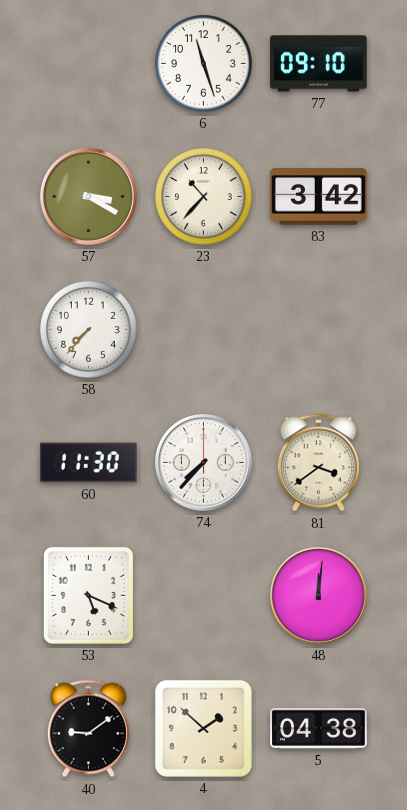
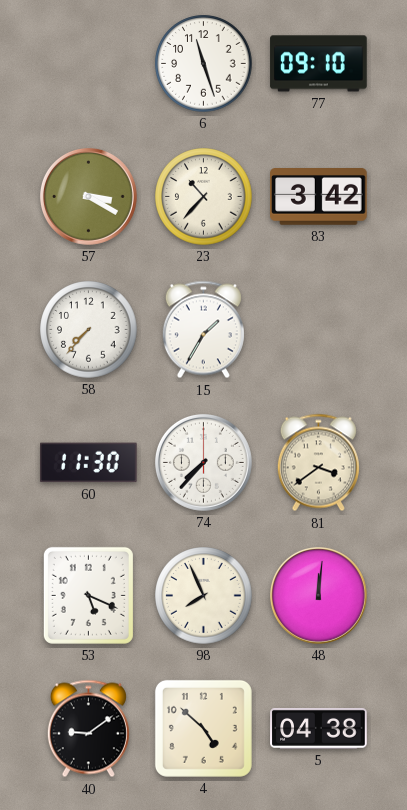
15: none -> 1:35 (203, 330)
98: none -> 7:56 (204, 596)
4: 1:52 -> 4:52 (203, 728)
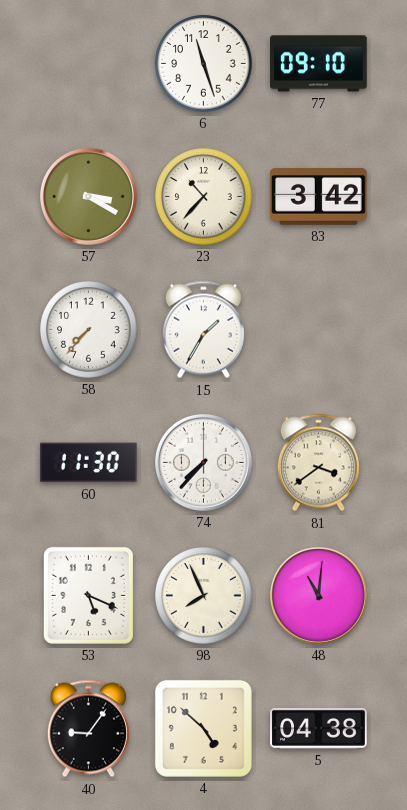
48: 12:01 -> 11:01 (318, 595)
40: 9:09 -> 9:06 (88, 729)
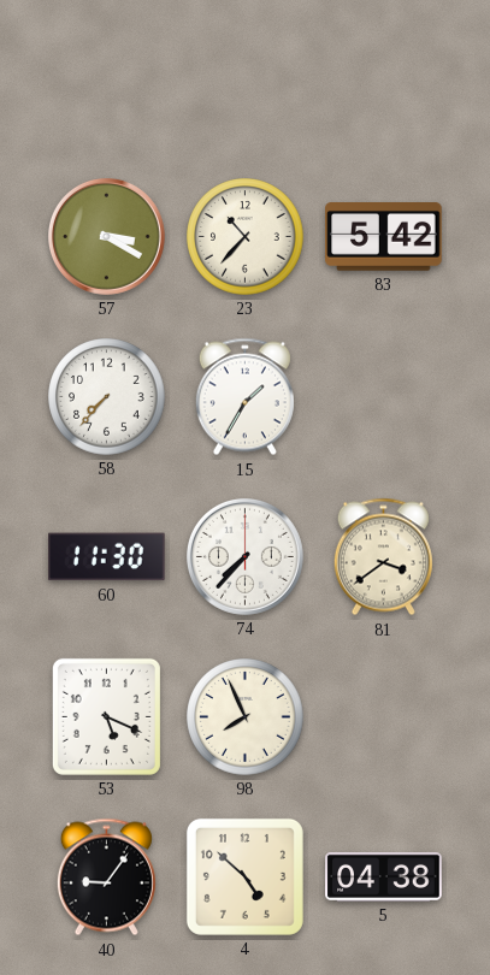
6: 11:27 -> none (204, 64)
77: 09:10 -> none (319, 64)
83: 3:42 -> 5:42 (384, 237)
48: 11:01 -> none (318, 595)
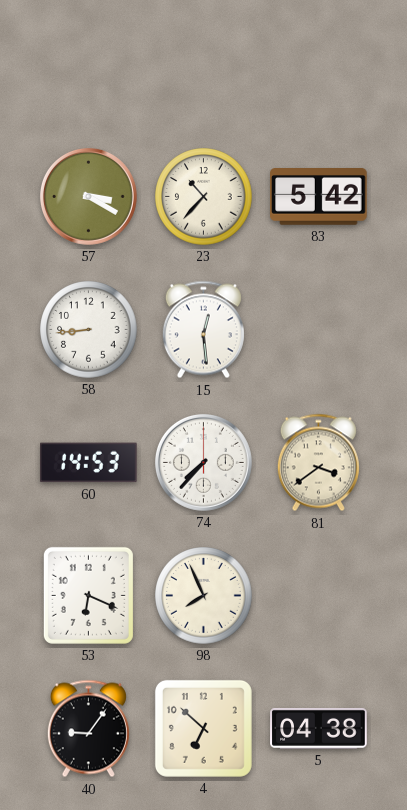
58: 7:37 -> 8:44 (89, 330)
15: 1:35 -> 12:29 (203, 330)
60: 11:30 -> 14:53 (89, 463)
53: 5:19 -> 6:19 (88, 595)
4: 4:52 -> 6:52 (203, 728)
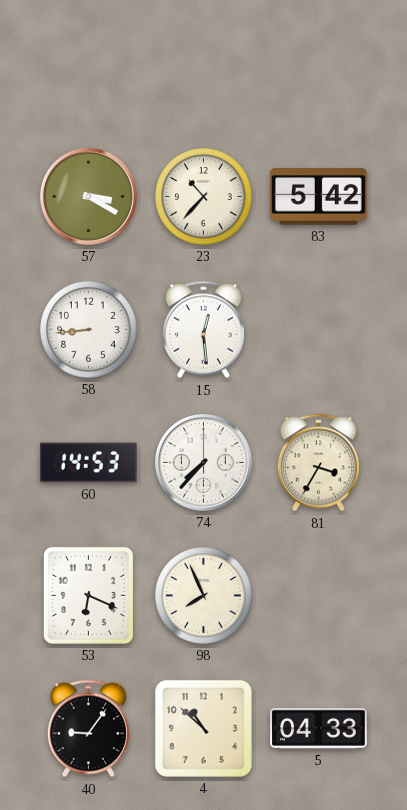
81: 3:39 -> 3:35 (318, 463)
4: 6:52 -> 10:52 (203, 728)
5: 04:38 -> 04:33 (319, 728)
